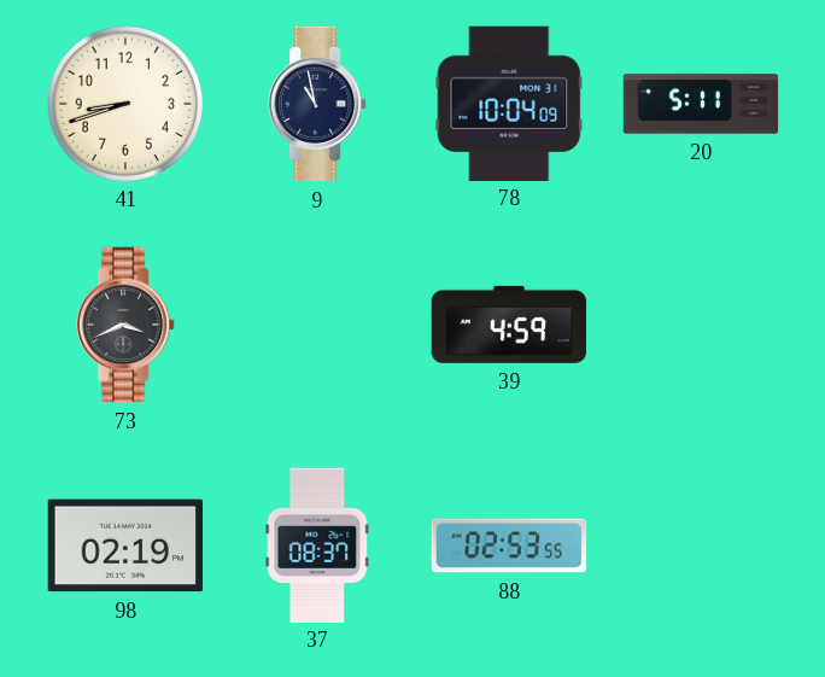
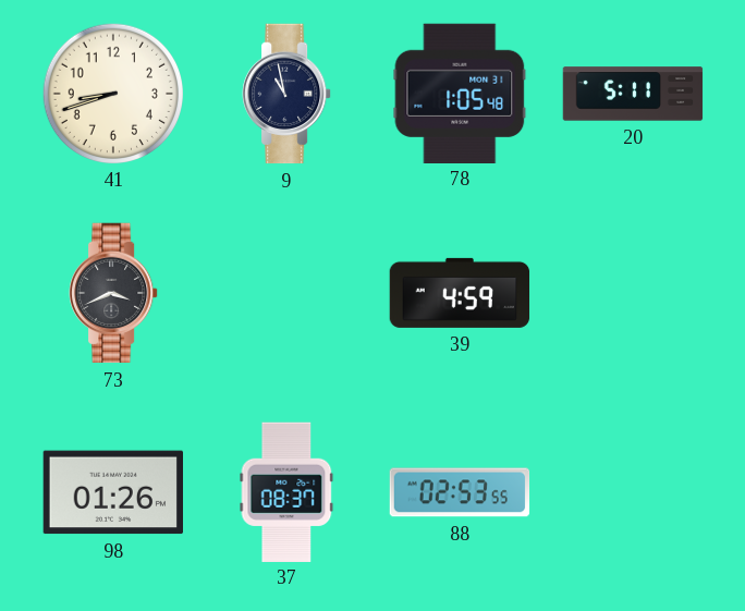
78: 10:04 -> 1:05 (460, 93)
98: 02:19 -> 01:26 (112, 492)
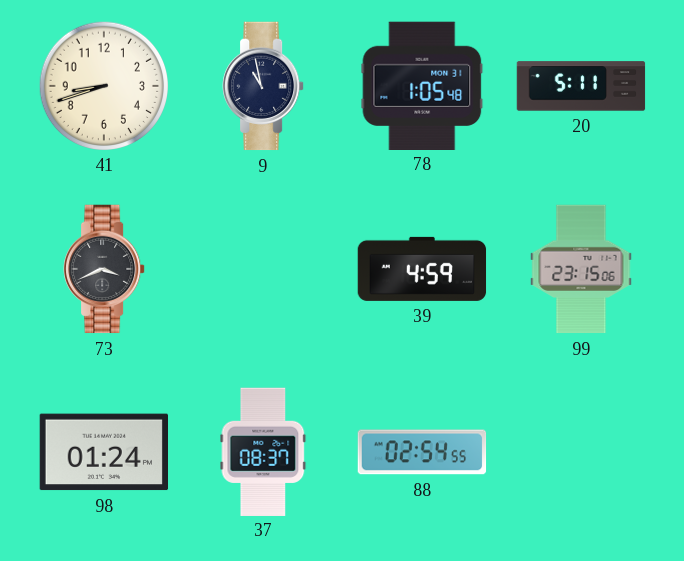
99: none -> 23:15 (581, 269)
98: 01:26 -> 01:24 (103, 452)
88: 02:53 -> 02:54 (422, 452)
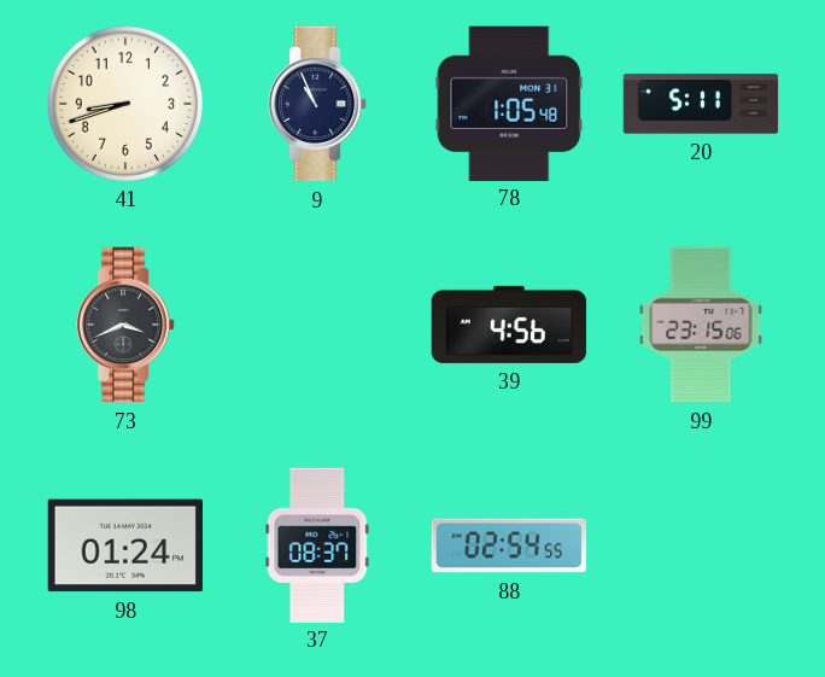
9: 10:58 -> 10:56 (317, 104)
39: 4:59 -> 4:56 (509, 325)
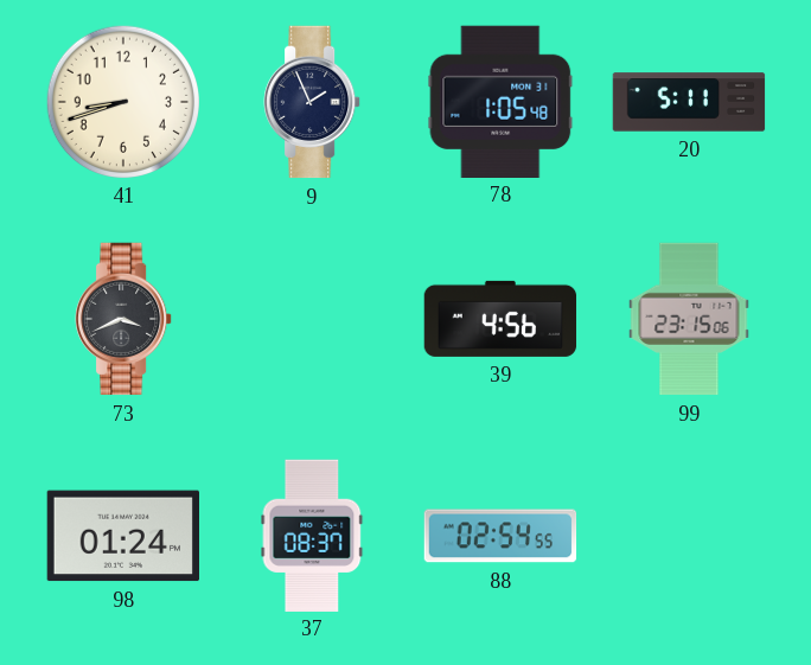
9: 10:56 -> 1:56 (312, 102)
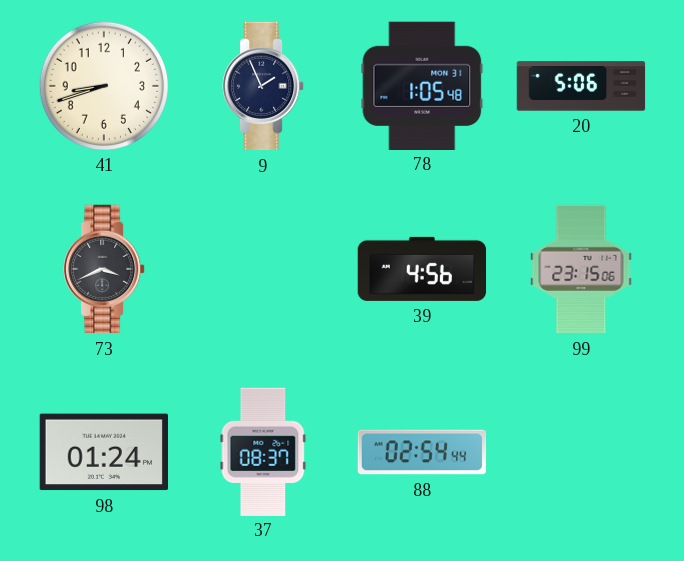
20: 5:11 -> 5:06 (581, 86)
88: 02:54:55 -> 02:54:44 (422, 452)
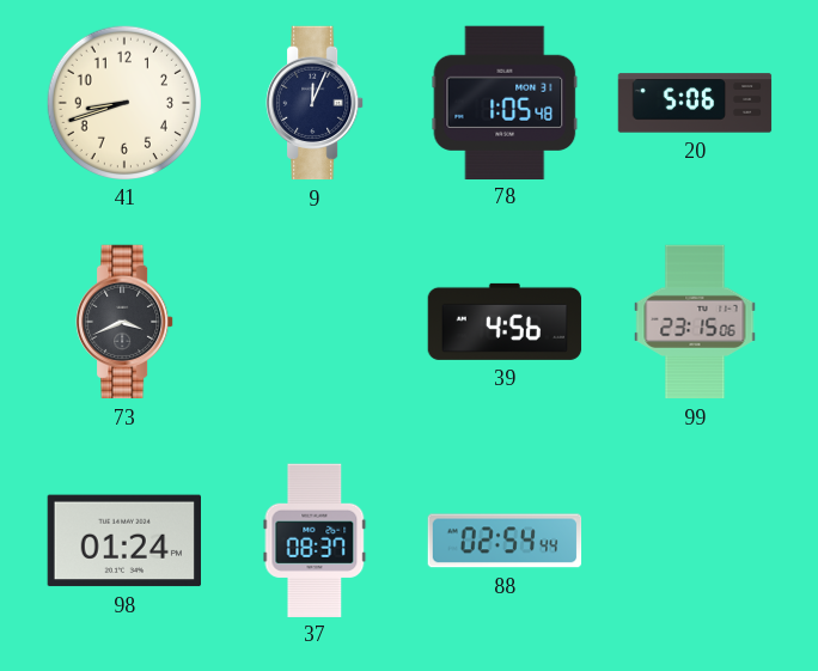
9: 1:56 -> 12:04 (315, 103)
